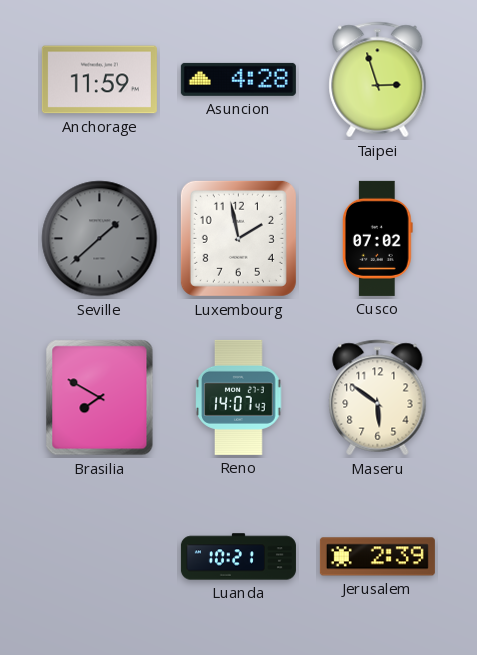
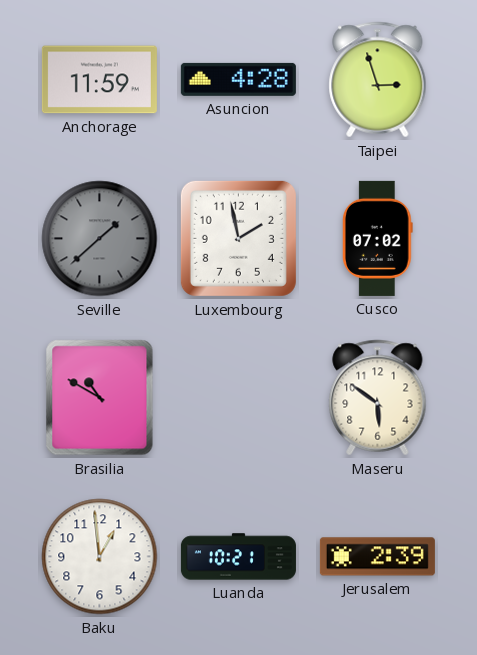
Brasilia: 7:50 -> 10:50 (100, 398)
Reno: 14:07 -> none (239, 397)
Baku: none -> 12:59 (100, 557)
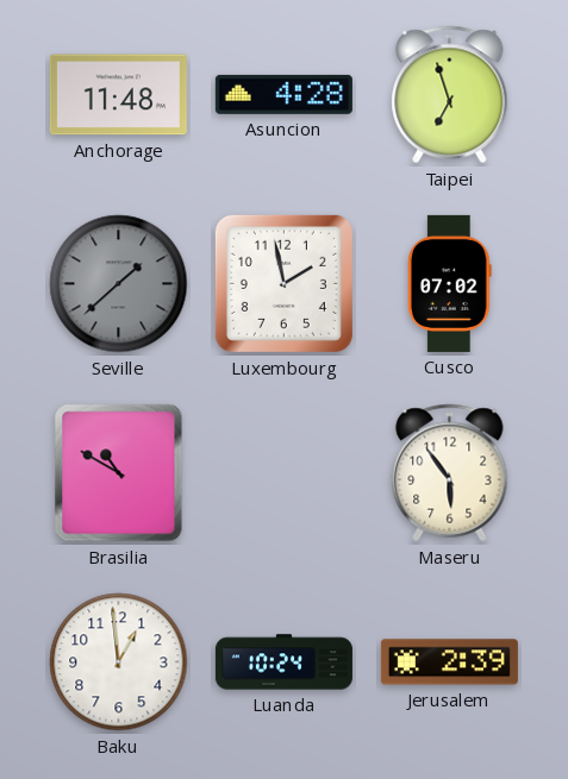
Anchorage: 11:59 -> 11:48 (118, 95)
Taipei: 2:57 -> 6:57 (450, 95)
Maseru: 5:51 -> 5:54 (450, 473)
Luanda: 10:21 -> 10:24 (283, 662)
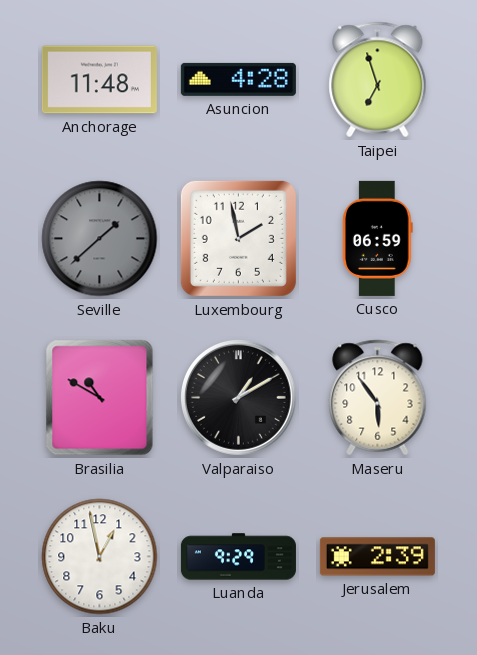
Cusco: 07:02 -> 06:59 (377, 238)
Valparaiso: none -> 1:10 (239, 398)
Baku: 12:59 -> 12:58 (100, 557)
Luanda: 10:24 -> 9:29 (238, 557)
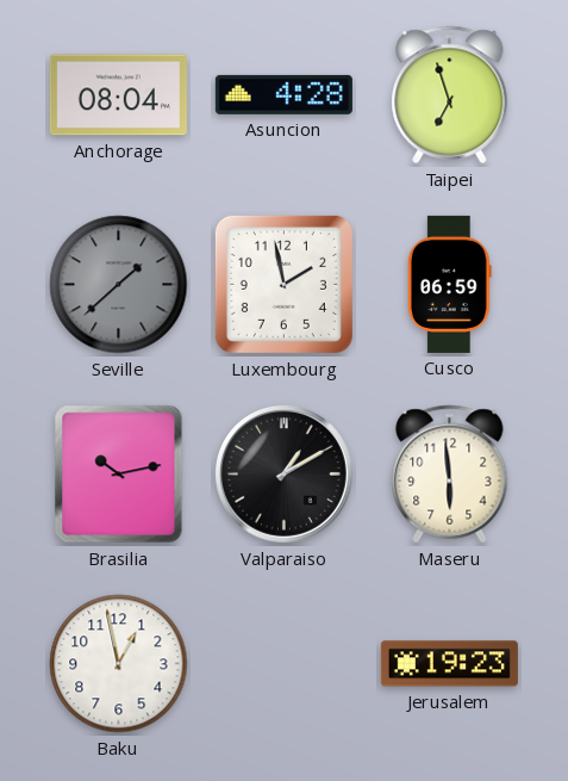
Anchorage: 11:48 -> 08:04 (118, 95)
Brasilia: 10:50 -> 10:13 (119, 475)
Maseru: 5:54 -> 5:59 (450, 475)
Luanda: 9:29 -> none (238, 557)
Jerusalem: 2:39 -> 19:23 (449, 664)
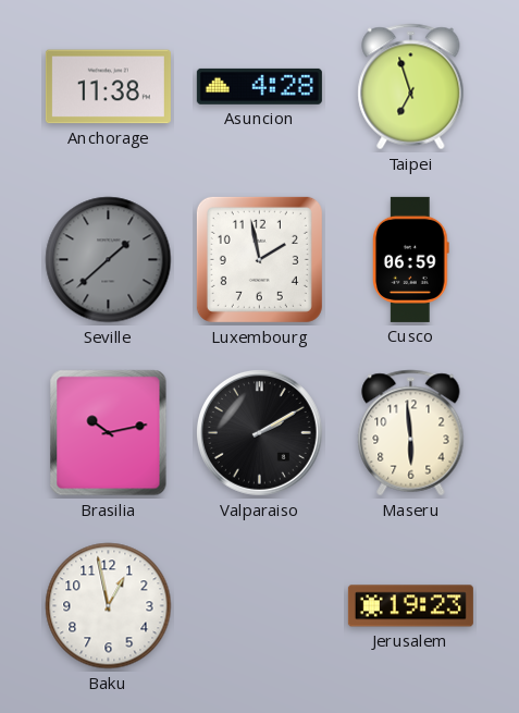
Anchorage: 08:04 -> 11:38 (108, 87)
Valparaiso: 1:10 -> 2:10 (260, 433)
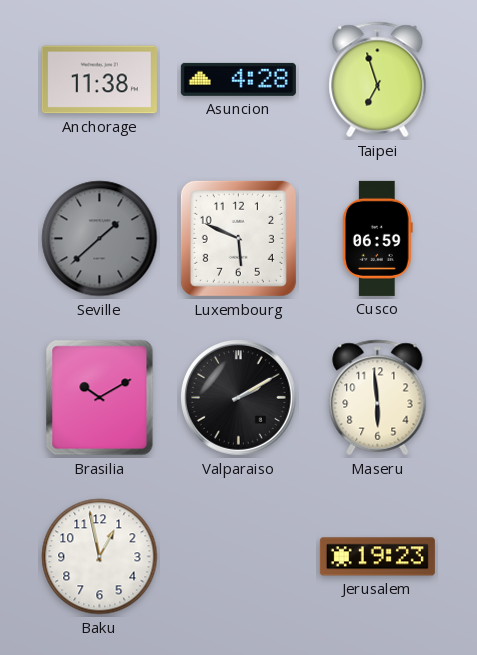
Luxembourg: 1:58 -> 5:49 (238, 238)
Brasilia: 10:13 -> 10:10 (100, 398)
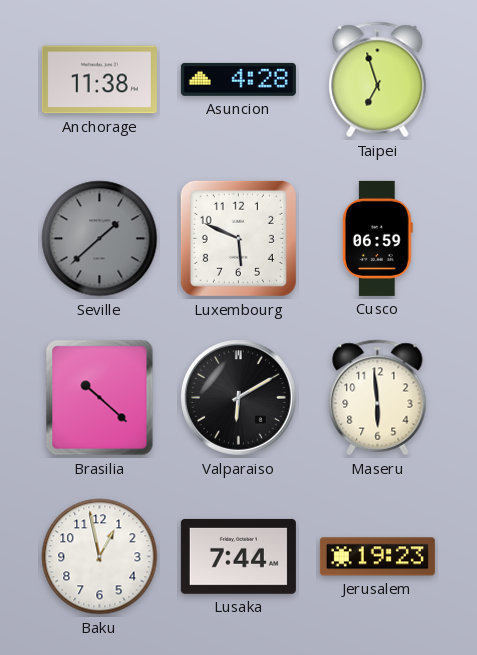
Brasilia: 10:10 -> 10:22 (100, 398)
Valparaiso: 2:10 -> 6:10 (239, 398)
Lusaka: none -> 7:44 (238, 556)
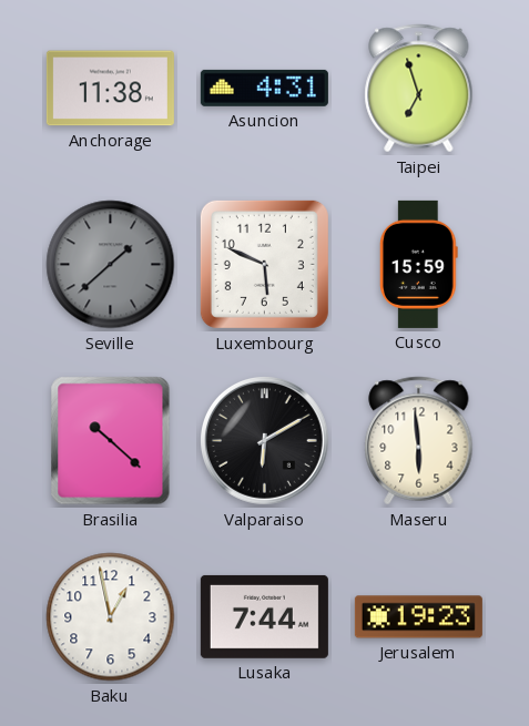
Asuncion: 4:28 -> 4:31 (264, 88)
Cusco: 06:59 -> 15:59 (418, 264)
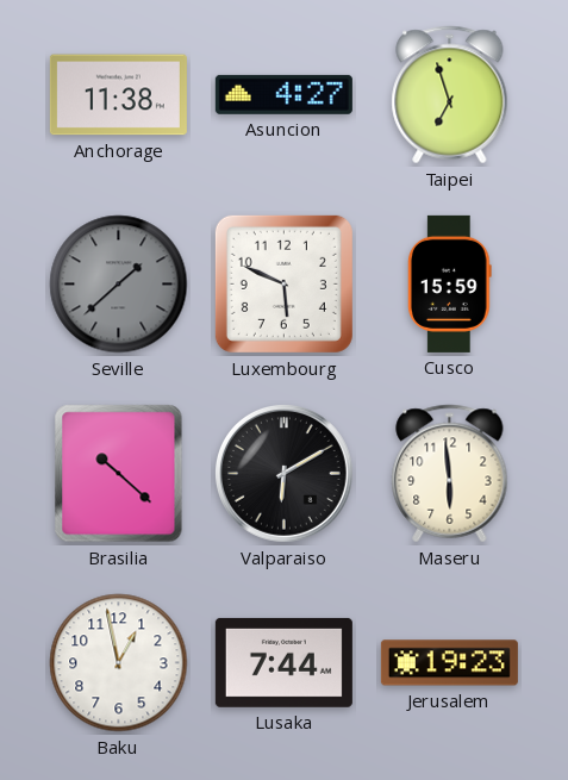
Asuncion: 4:31 -> 4:27 (283, 94)
